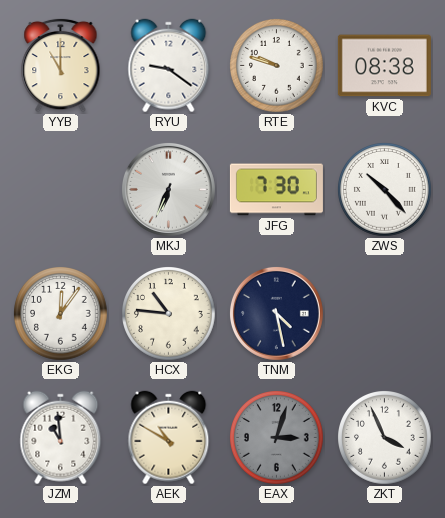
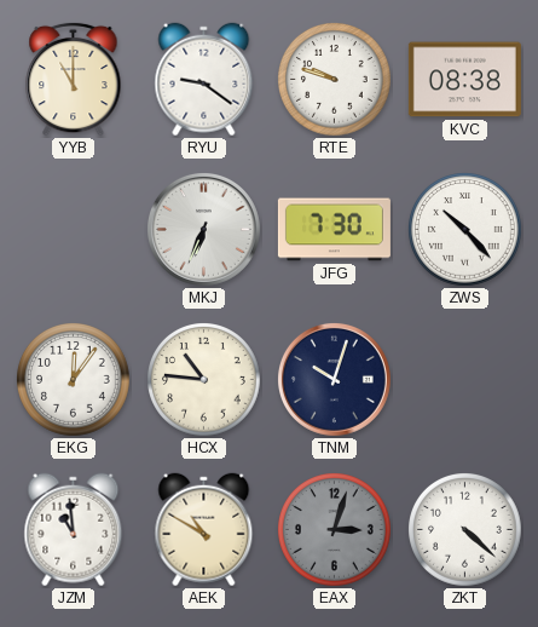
TNM: 4:28 -> 10:03 (334, 379)
ZKT: 3:56 -> 4:22 (465, 530)
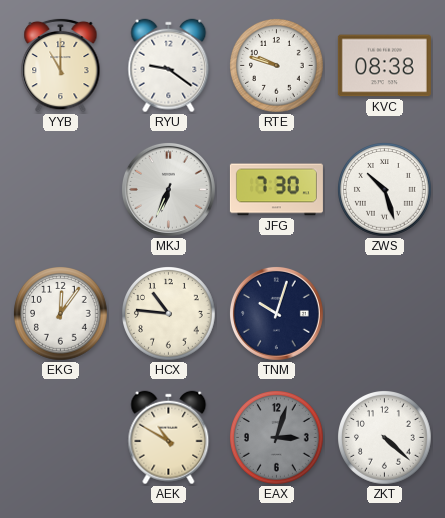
ZWS: 10:23 -> 10:27 (385, 190)
JZM: 10:59 -> none (74, 530)
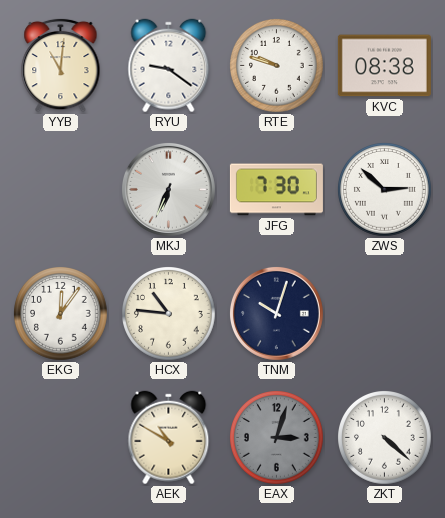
YYB: 11:00 -> 11:01 (61, 65)
ZWS: 10:27 -> 2:52 (385, 190)
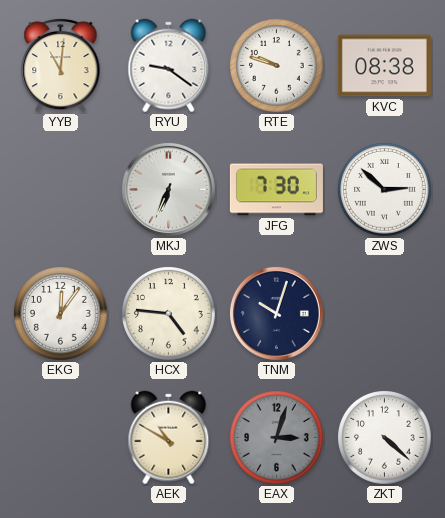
HCX: 10:46 -> 4:46 (169, 314)
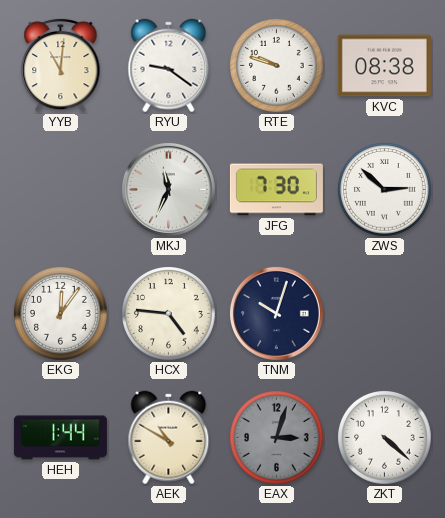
MKJ: 6:34 -> 11:34 (168, 189)
HEH: none -> 1:44 (60, 438)
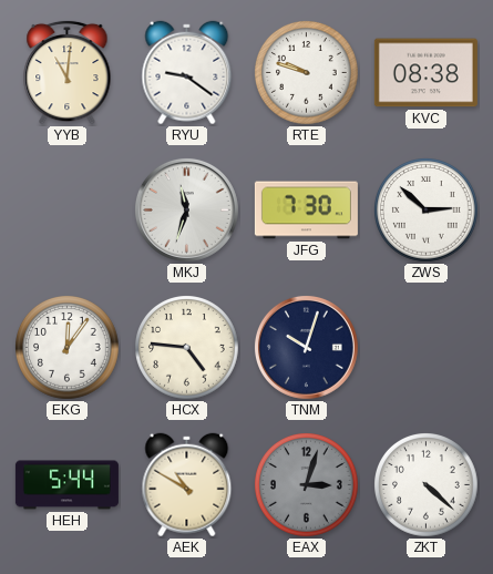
MKJ: 11:34 -> 11:33 (186, 209)
HEH: 1:44 -> 5:44 (66, 485)
